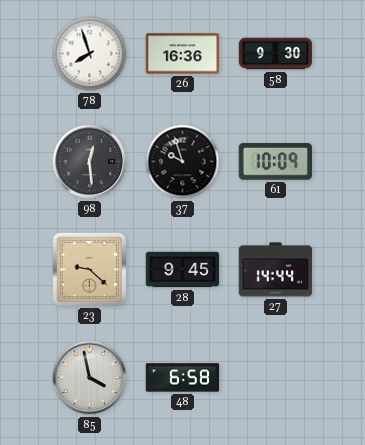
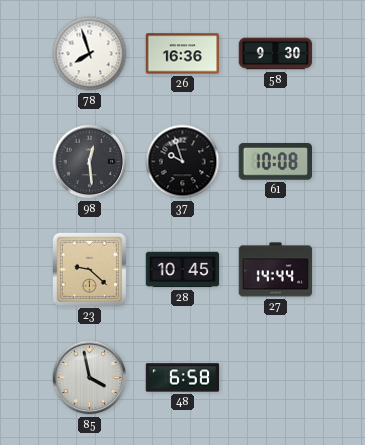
61: 10:09 -> 10:08 (275, 162)
28: 9:45 -> 10:45 (183, 270)
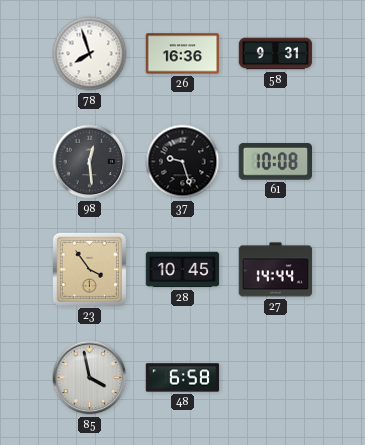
58: 9:30 -> 9:31 (276, 54)
37: 9:57 -> 9:27 (183, 162)
23: 9:22 -> 3:54 (89, 269)
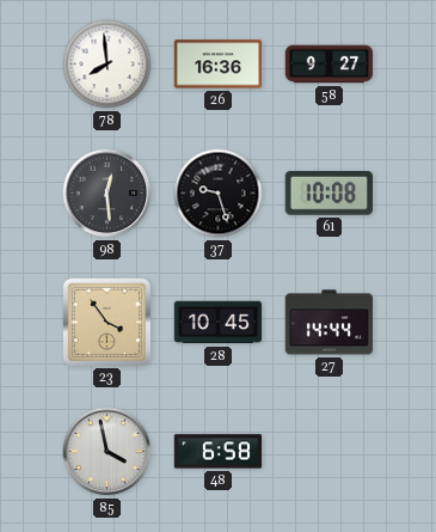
78: 7:57 -> 7:59 (108, 65)
58: 9:31 -> 9:27 (330, 65)
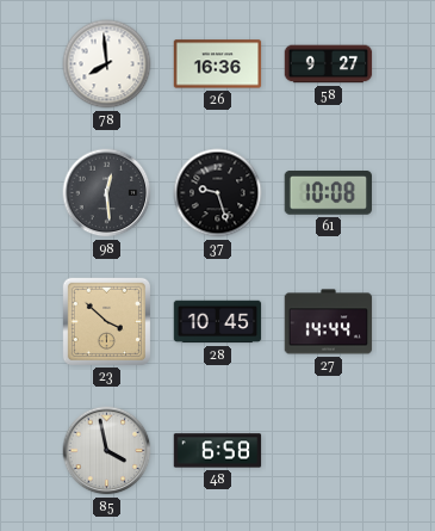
23: 3:54 -> 3:52 (106, 321)
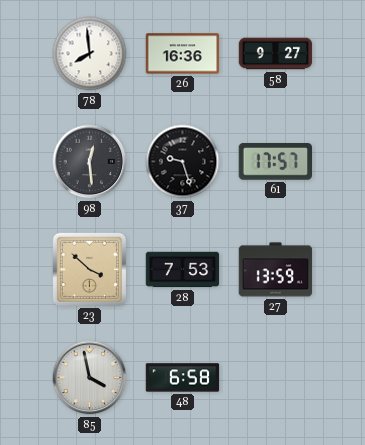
61: 10:08 -> 17:57 (275, 162)
28: 10:45 -> 7:53 (183, 270)
27: 14:44 -> 13:59 (276, 270)
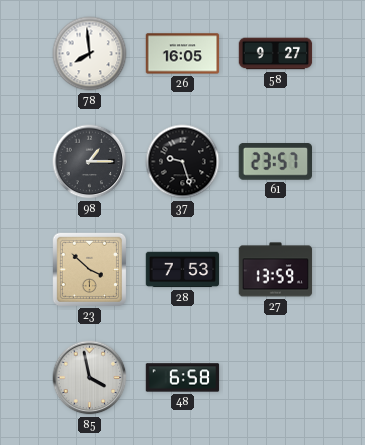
26: 16:36 -> 16:05 (183, 54)
98: 12:29 -> 1:15 (90, 162)
61: 17:57 -> 23:57 (275, 162)
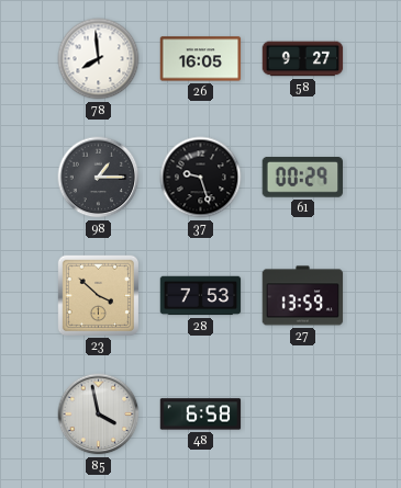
61: 23:57 -> 00:29 (302, 178)
